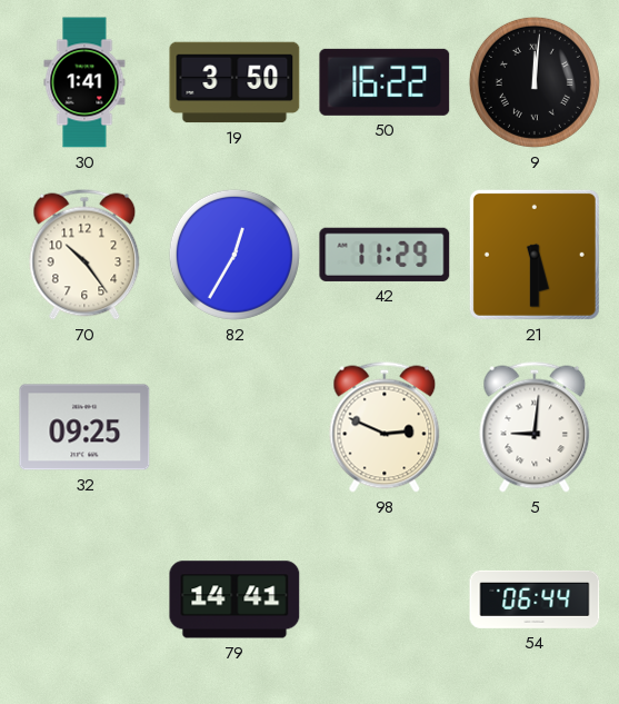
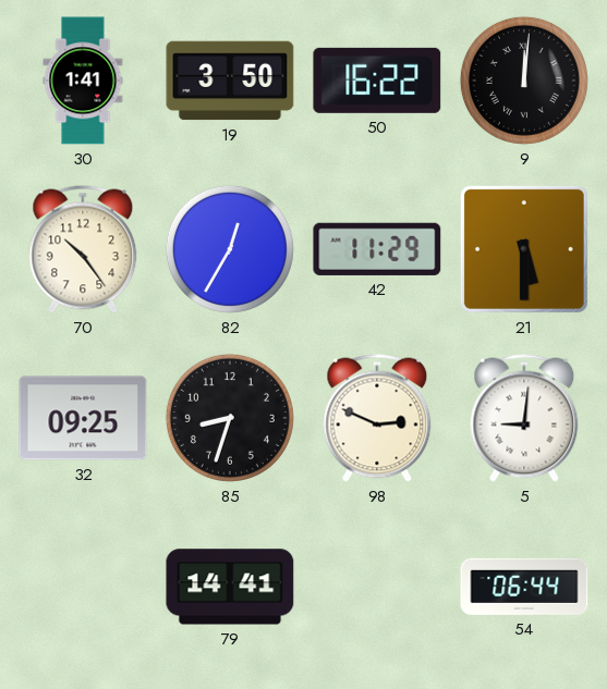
85: none -> 8:33 (230, 418)
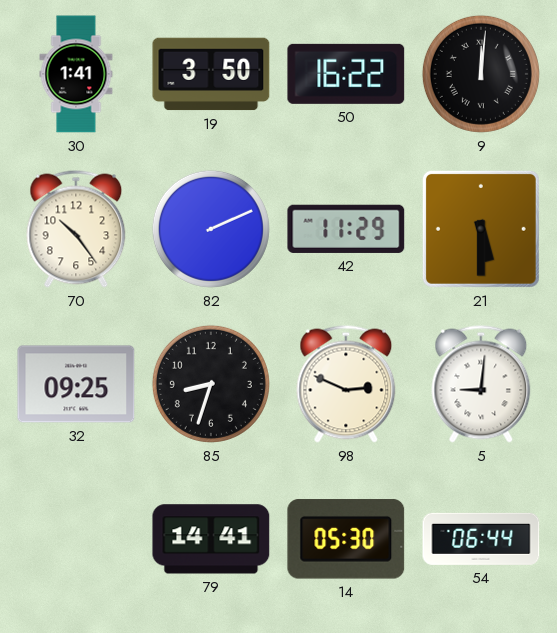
82: 12:35 -> 2:11 (211, 229)
14: none -> 05:30 (346, 539)
